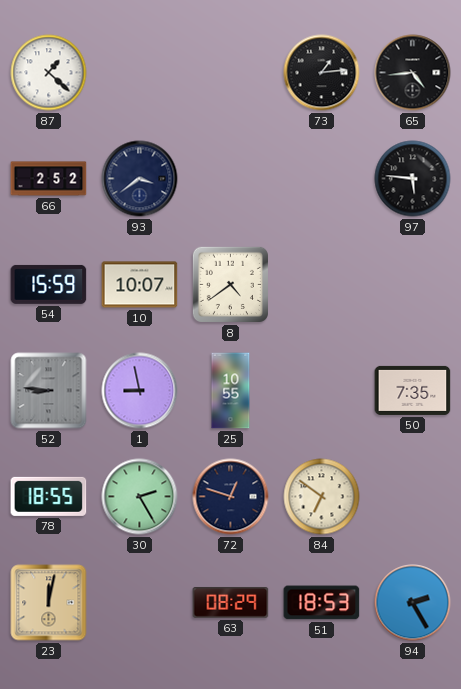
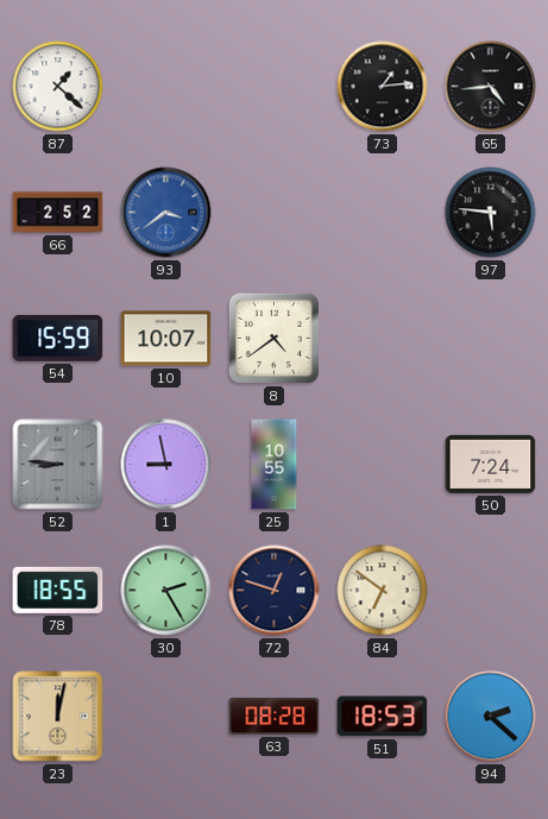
93 dial: navy -> blue (166, 213)
50: 7:35 -> 7:24 (491, 464)
63: 08:29 -> 08:28 (275, 717)
94: 2:25 -> 2:22 (491, 717)
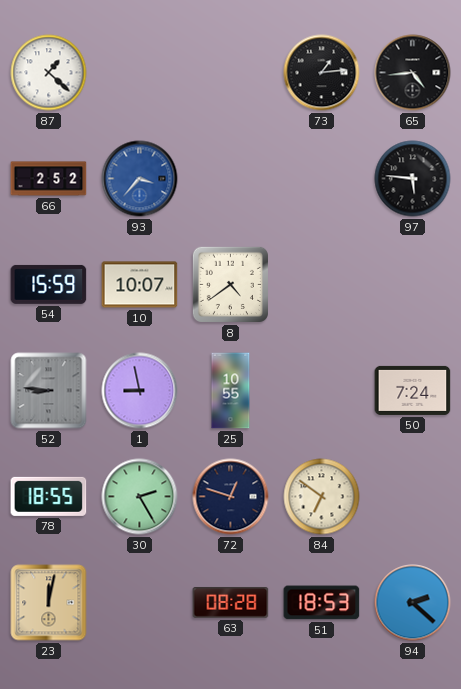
93: 3:39 -> 3:37 (140, 179)
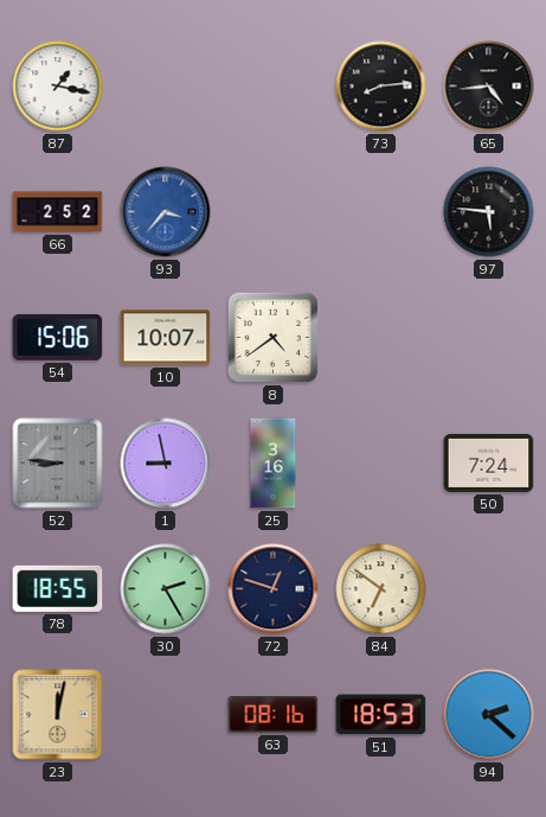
87: 1:22 -> 1:17 (58, 87)
73: 1:14 -> 8:14 (381, 87)
54: 15:59 -> 15:06 (58, 337)
25: 10:55 -> 3:16 (274, 464)
63: 08:28 -> 08:16 (274, 715)
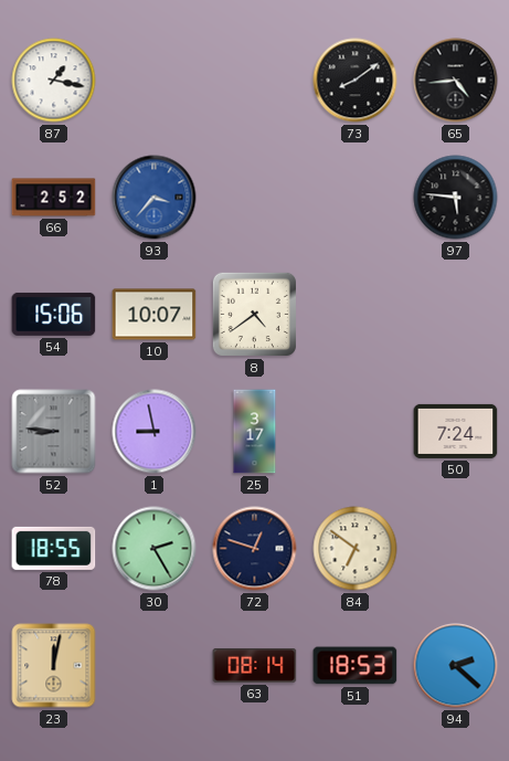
73: 8:14 -> 8:09 (356, 81)
25: 3:16 -> 3:17 (255, 432)
63: 08:16 -> 08:14 (255, 666)
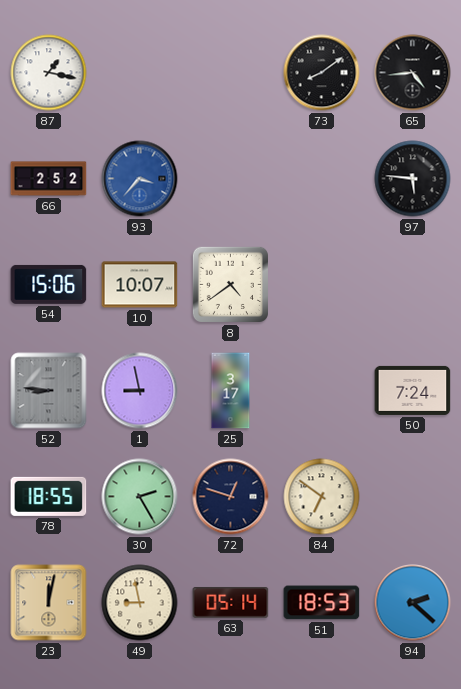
49: none -> 8:58 (140, 603)
63: 08:14 -> 05:14 (231, 603)
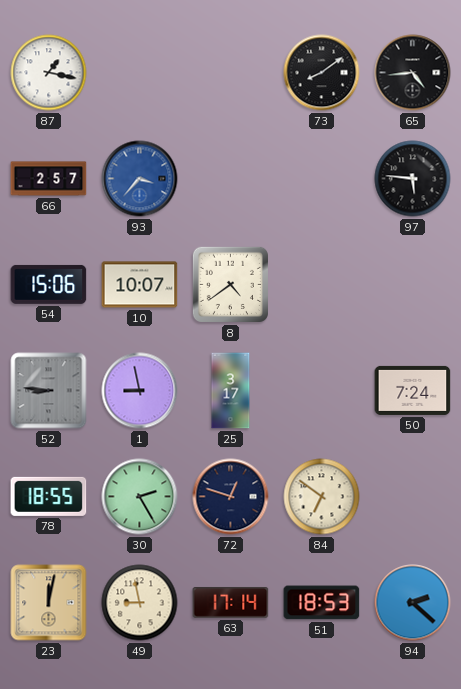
66: 2:52 -> 2:57 (49, 179)
63: 05:14 -> 17:14 (231, 603)
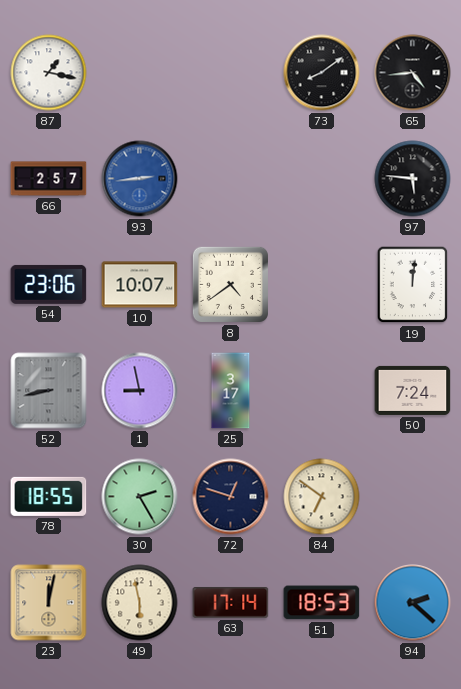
93: 3:37 -> 2:44 (140, 179)
54: 15:06 -> 23:06 (49, 284)
19: none -> 12:01 (413, 285)
52: 8:46 -> 8:43 (49, 391)
49: 8:58 -> 5:58 (140, 603)
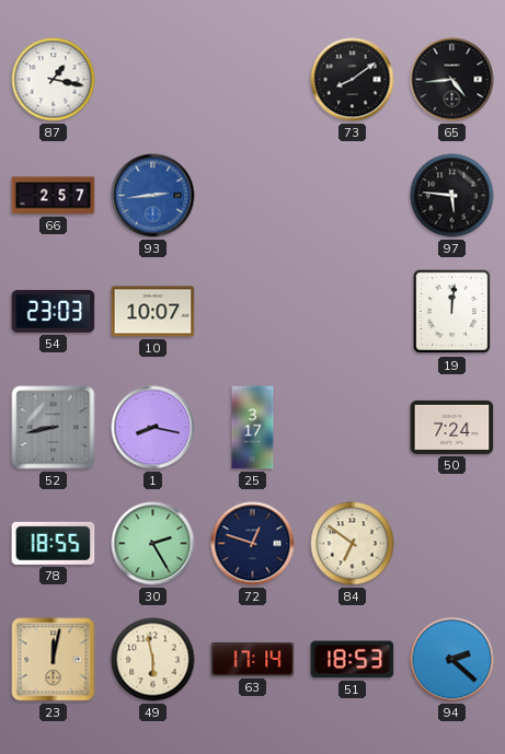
54: 23:06 -> 23:03 (54, 311)
8: 4:39 -> none (230, 284)
1: 8:58 -> 8:17 (153, 428)
